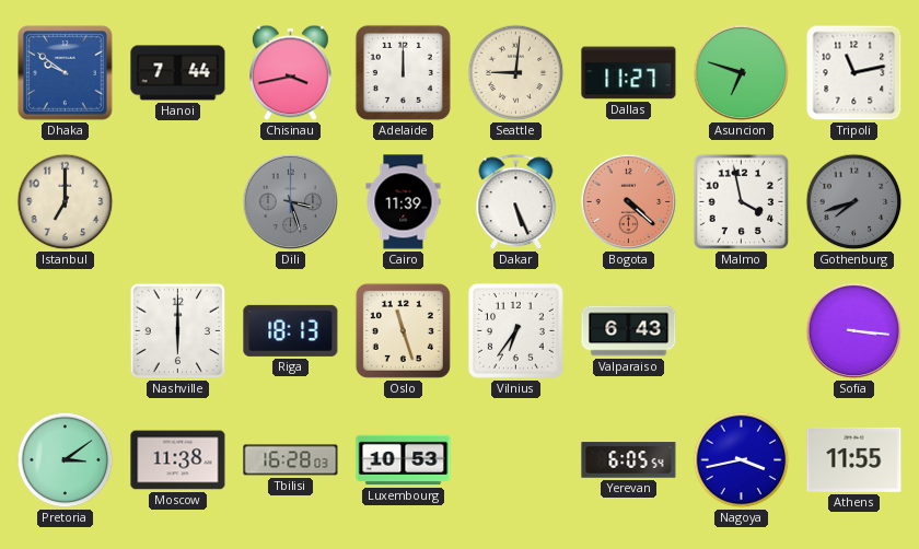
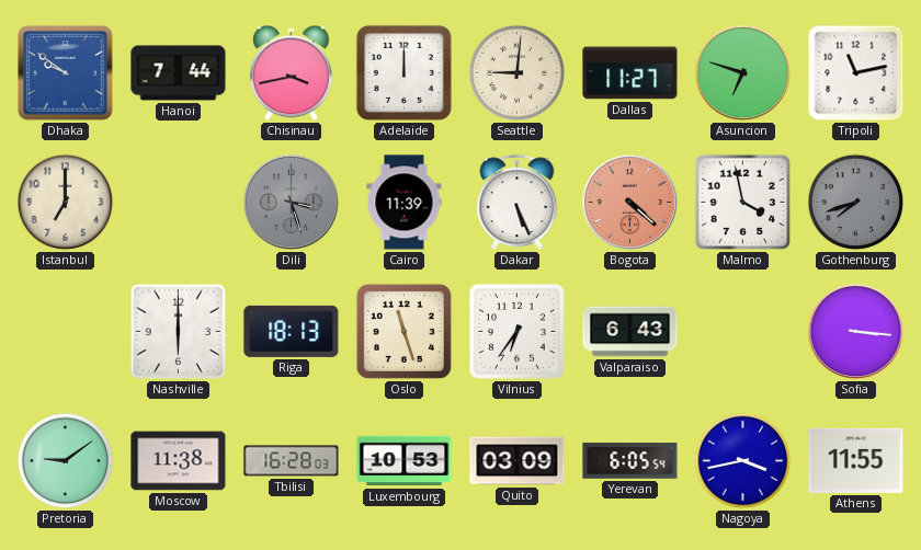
Pretoria: 3:09 -> 9:09 (66, 461)
Quito: none -> 03:09 (518, 461)
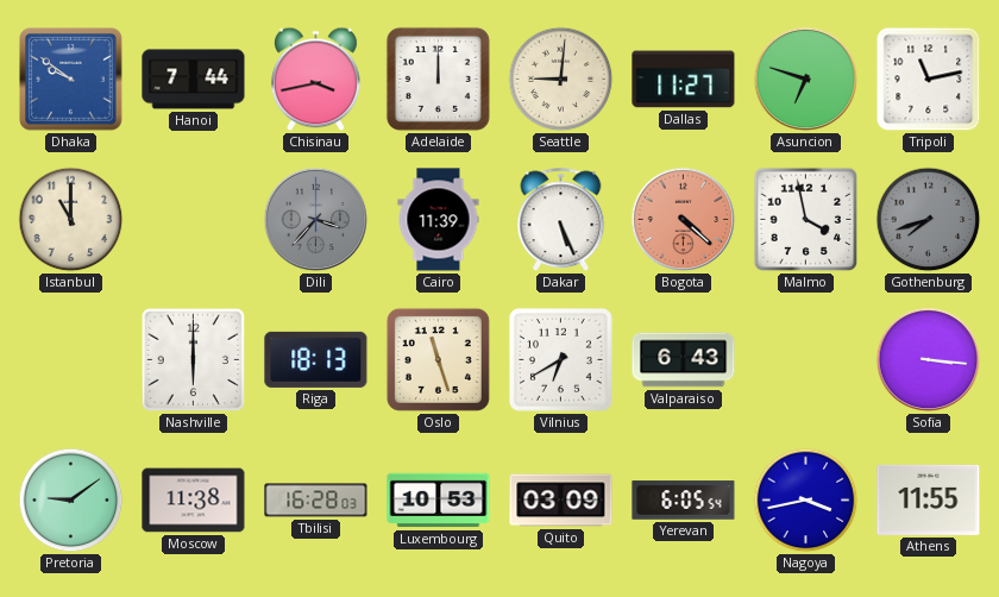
Istanbul: 7:00 -> 11:00 (71, 220)
Dili: 3:27 -> 3:37 (316, 220)
Vilnius: 6:36 -> 6:40 (560, 359)
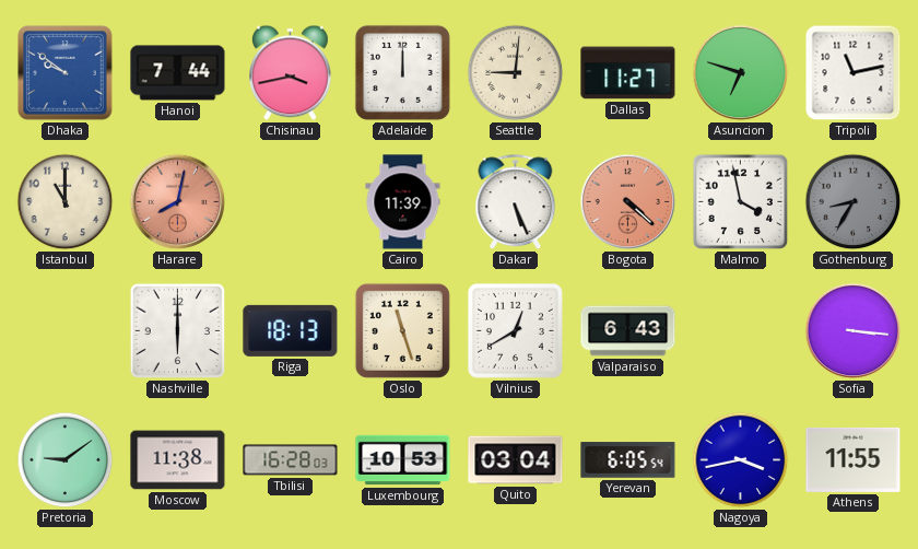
Harare: none -> 8:02 (178, 202)
Dili: 3:37 -> none (316, 220)
Gothenburg: 7:42 -> 8:35 (854, 202)
Vilnius: 6:40 -> 12:40 (515, 330)
Quito: 03:09 -> 03:04 (516, 460)
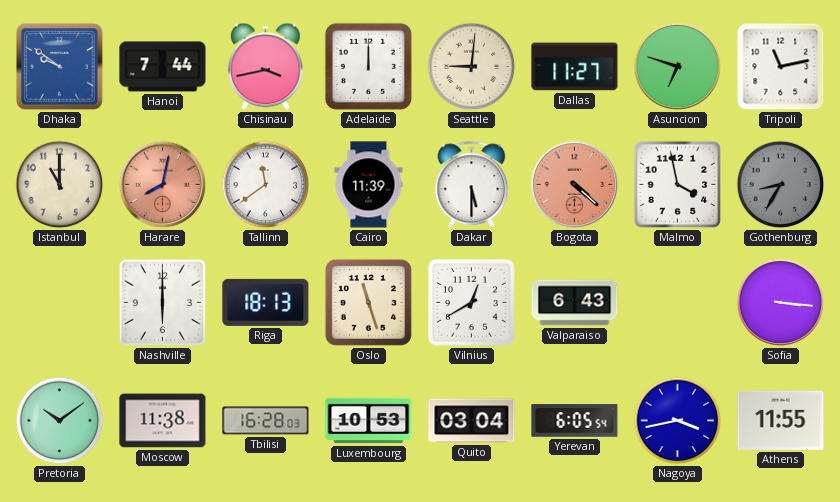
Tallinn: none -> 11:39 (266, 185)
Dakar: 5:26 -> 5:30 (472, 185)
Pretoria: 9:09 -> 10:09 (60, 421)
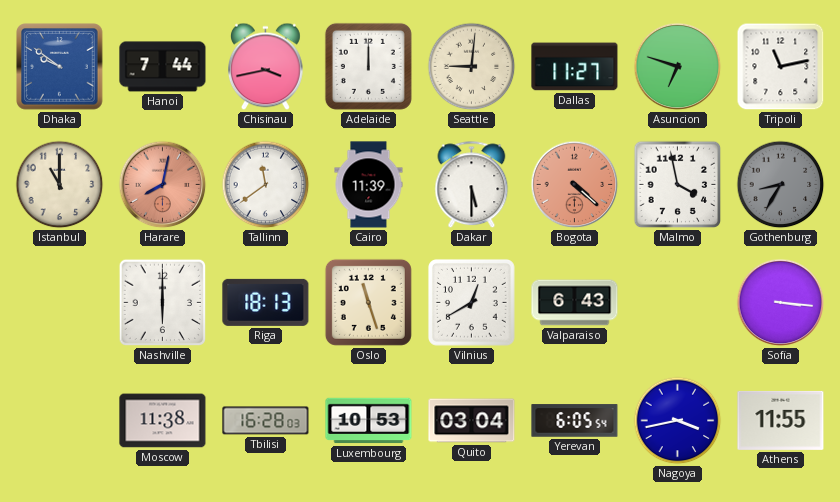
Pretoria: 10:09 -> none (60, 421)
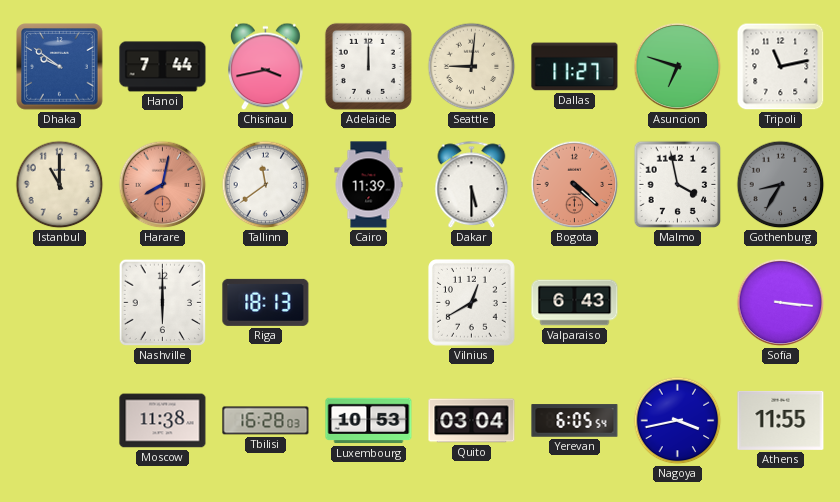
Oslo: 11:27 -> none (368, 302)
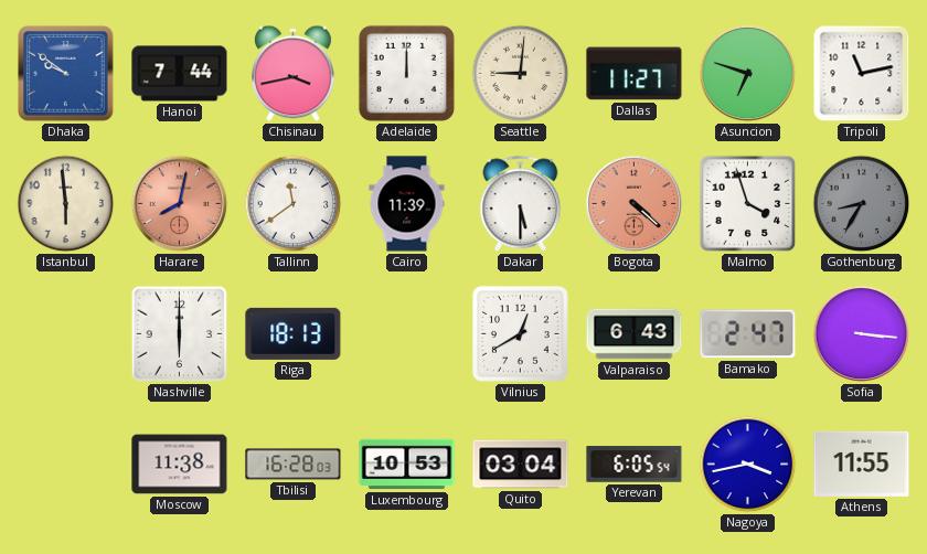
Istanbul: 11:00 -> 5:59 (66, 204)
Malmo: 3:58 -> 3:57 (748, 204)
Bamako: none -> 2:47 (748, 334)
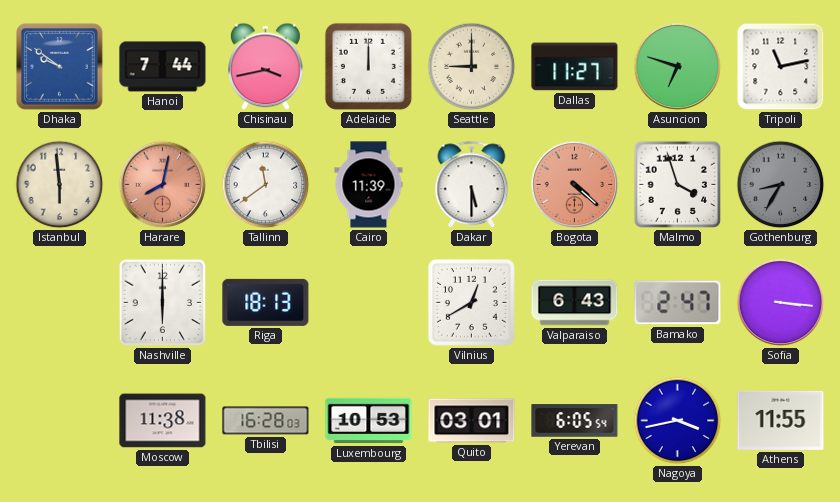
Seattle: 9:01 -> 9:00 (472, 67)
Quito: 03:04 -> 03:01 (472, 421)
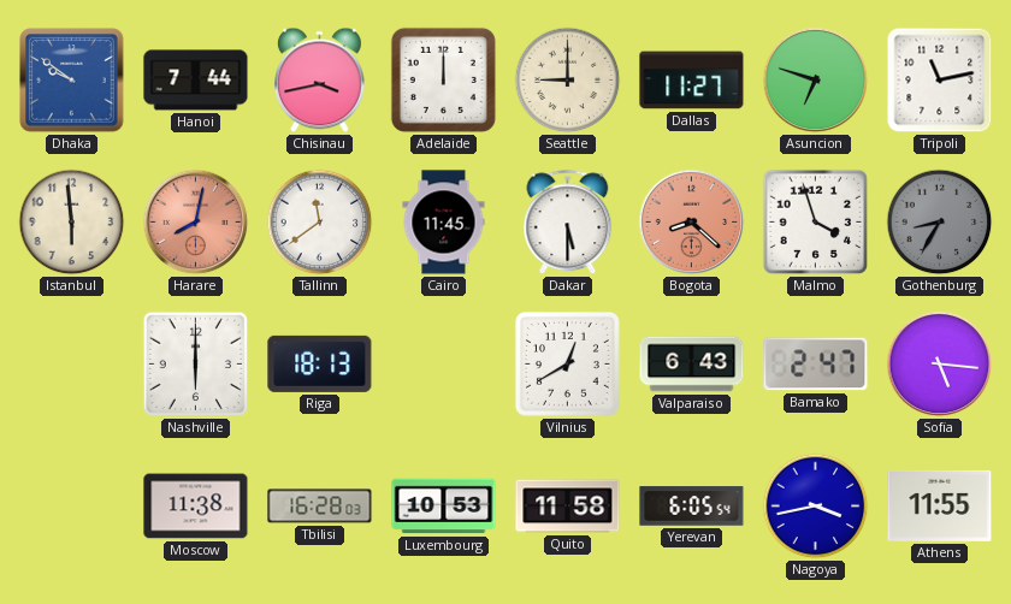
Cairo: 11:39 -> 11:45 (444, 223)
Bogota: 4:22 -> 8:22 (692, 223)
Sofia: 3:16 -> 5:16 (940, 365)
Quito: 03:01 -> 11:58 (568, 507)
